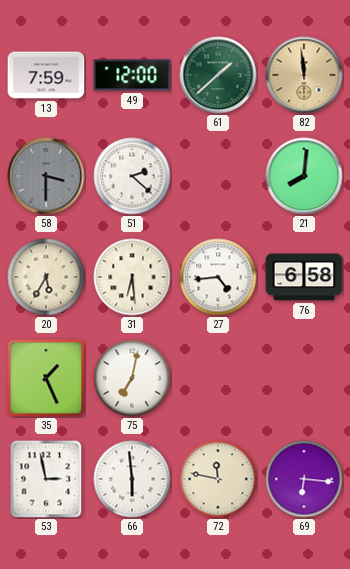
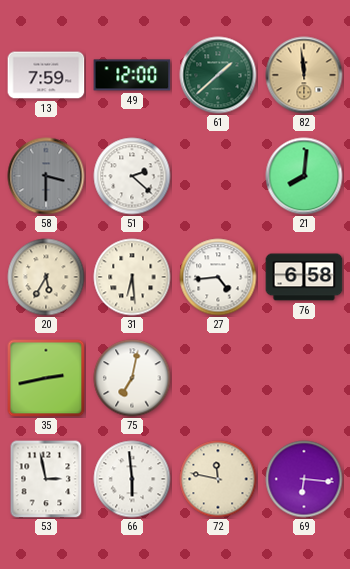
35: 1:26 -> 2:43 (46, 378)
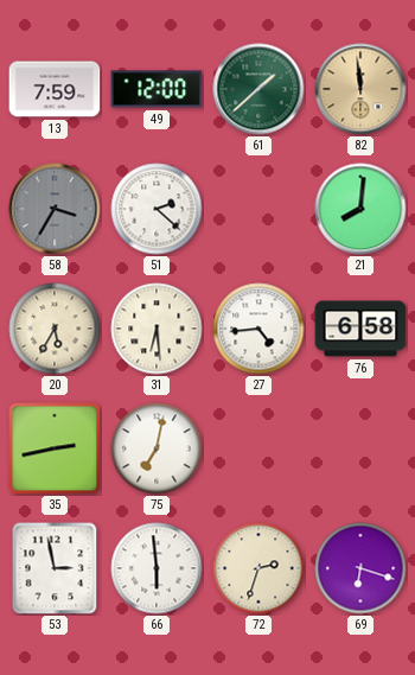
58: 3:30 -> 3:35 (55, 209)
72: 11:47 -> 2:33 (258, 568)
69: 6:16 -> 6:18 (360, 568)
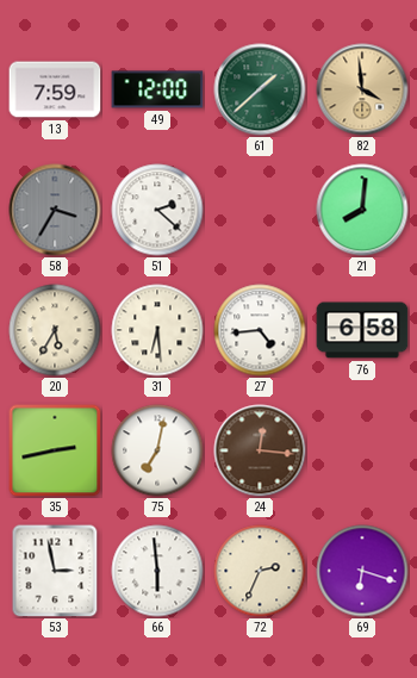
82: 11:59 -> 3:59 (362, 89)
24: none -> 12:16 (260, 450)
72: 2:33 -> 2:34 (260, 571)
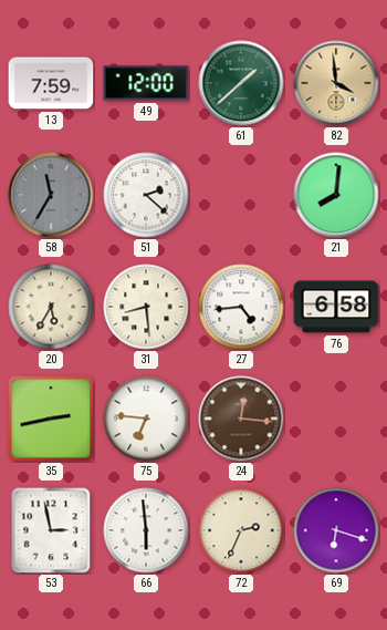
58: 3:35 -> 11:35 (51, 195)
31: 6:29 -> 8:29 (146, 307)
75: 7:02 -> 6:46 (146, 419)
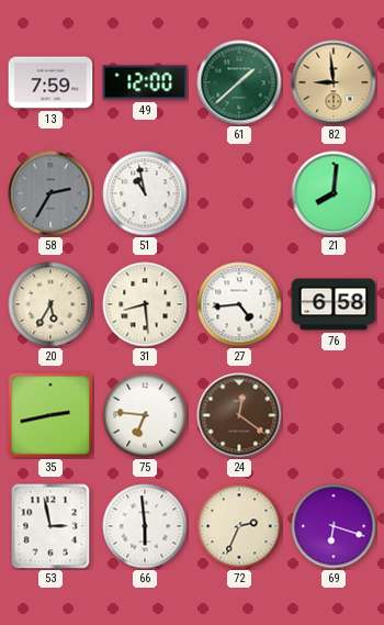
82: 3:59 -> 8:59 (334, 82)
58: 11:35 -> 2:35 (50, 193)
51: 2:22 -> 10:58 (145, 193)
24: 12:16 -> 12:21 (239, 415)
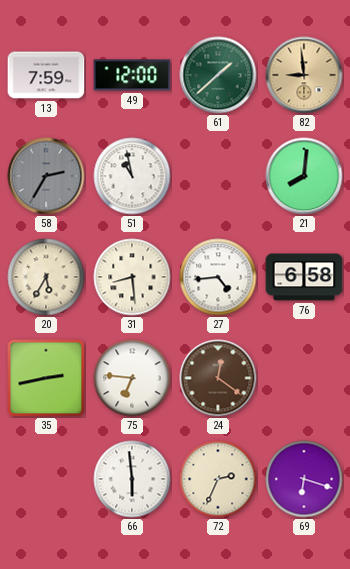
53: 2:58 -> none (50, 526)
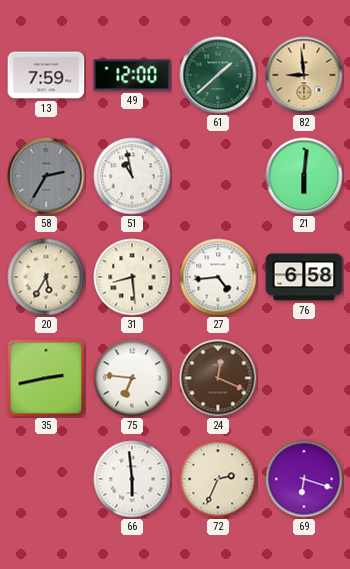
21: 8:01 -> 6:01 (304, 176)
24: 12:21 -> 12:19 (218, 378)
